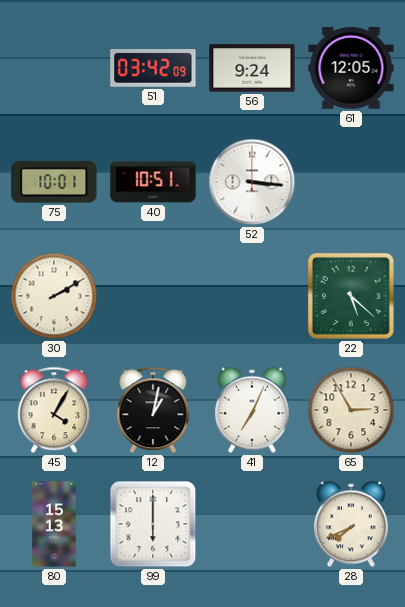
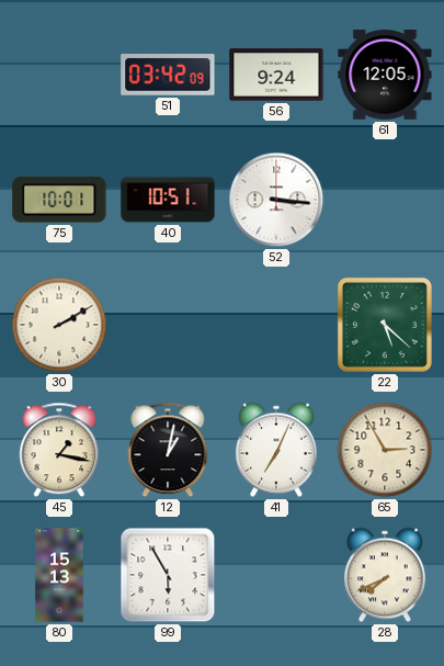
45: 4:05 -> 1:17 (59, 450)
99: 6:00 -> 5:55 (168, 575)
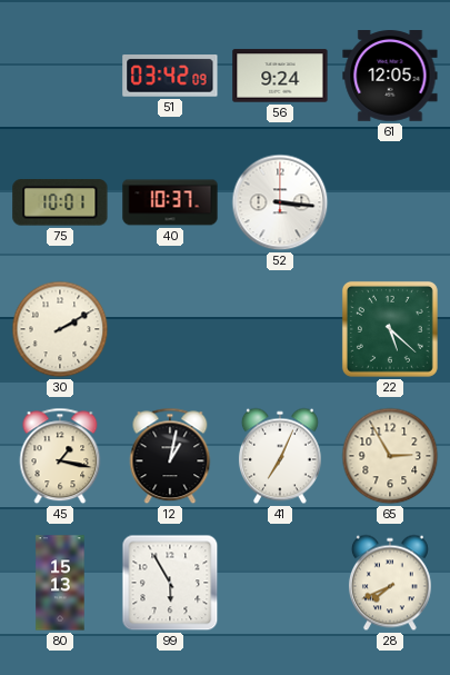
40: 10:51 -> 10:37 (170, 202)
